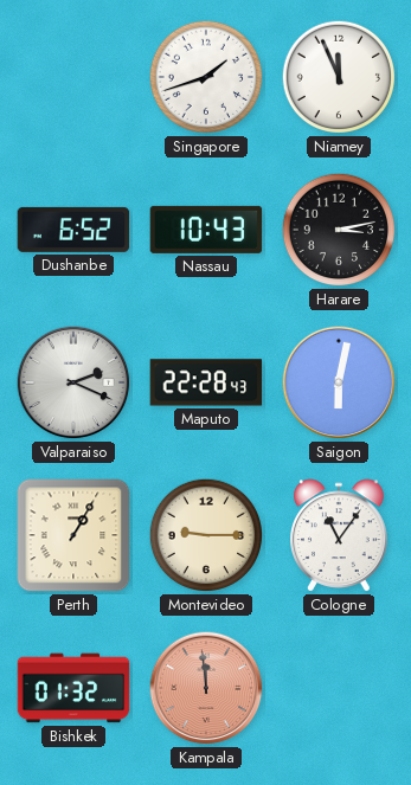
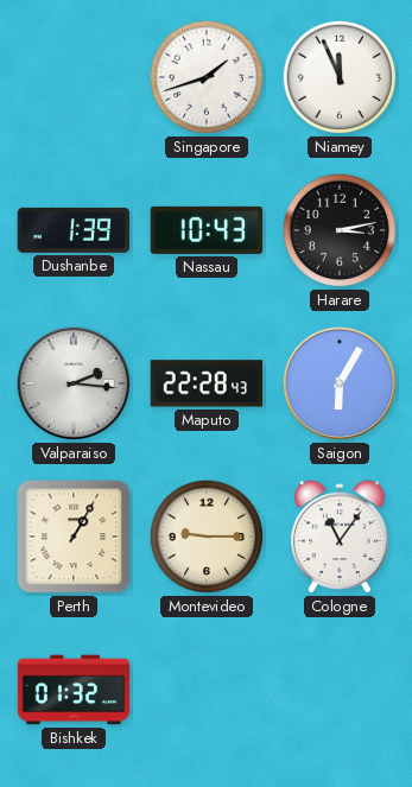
Dushanbe: 6:52 -> 1:39 (74, 230)
Valparaiso: 2:19 -> 2:16 (74, 383)
Saigon: 6:02 -> 6:05 (340, 383)
Kampala: 11:59 -> none (206, 688)
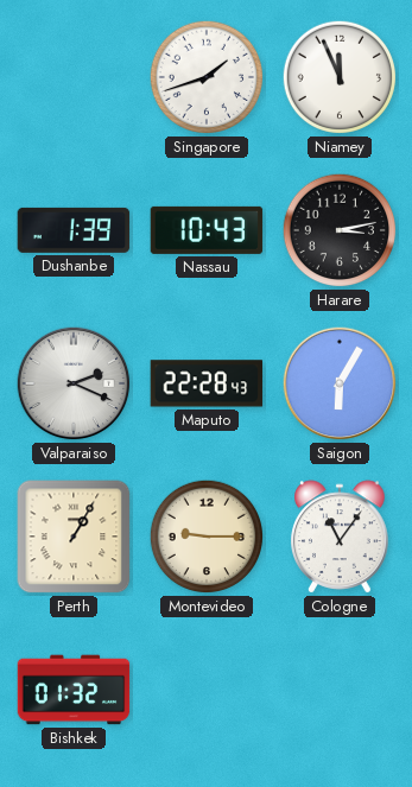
Valparaiso: 2:16 -> 2:19 (74, 383)
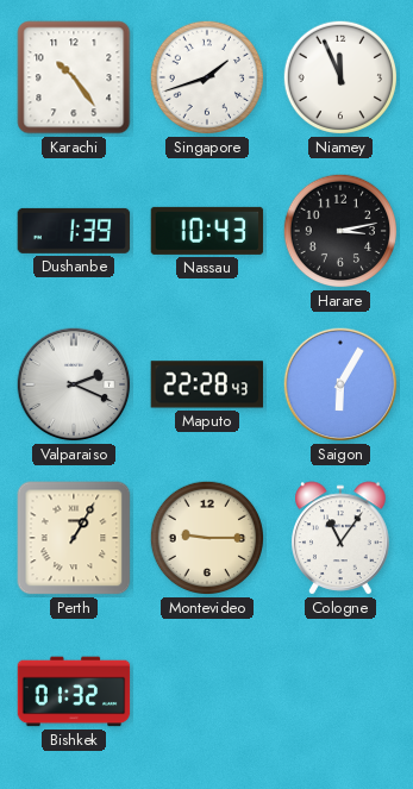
Karachi: none -> 10:24 (74, 77)
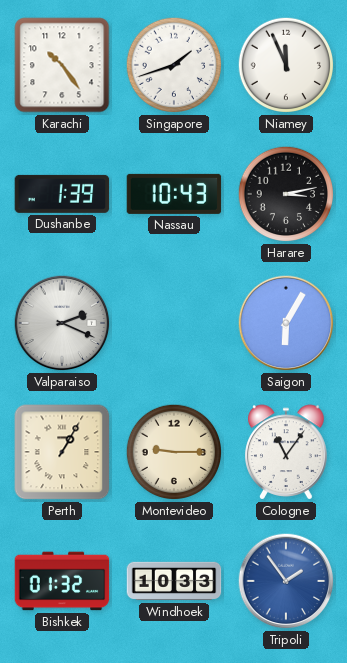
Maputo: 22:28 -> none (207, 384)
Windhoek: none -> 10:33 (174, 581)
Tripoli: none -> 1:54 (286, 581)
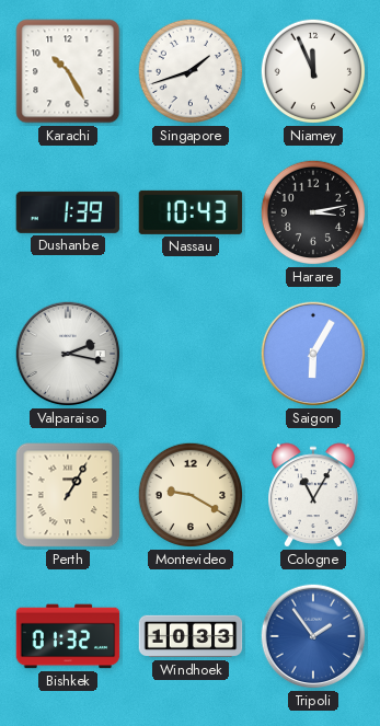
Karachi: 10:24 -> 10:25 (68, 71)
Valparaiso: 2:19 -> 2:17 (68, 354)
Montevideo: 9:15 -> 9:20 (191, 495)
Cologne: 11:06 -> 11:05 (313, 495)
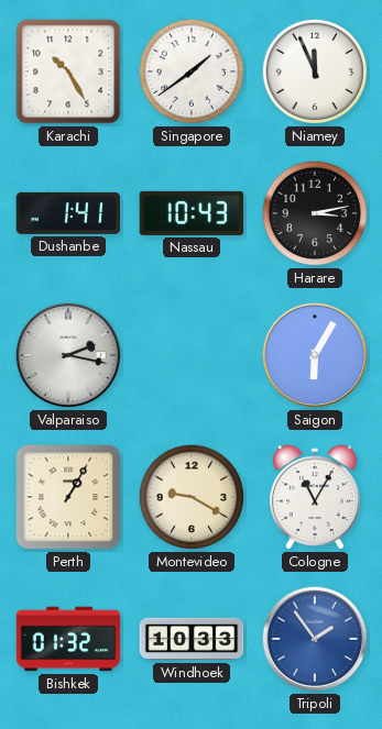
Singapore: 1:42 -> 1:39 (192, 71)
Dushanbe: 1:39 -> 1:41 (68, 213)
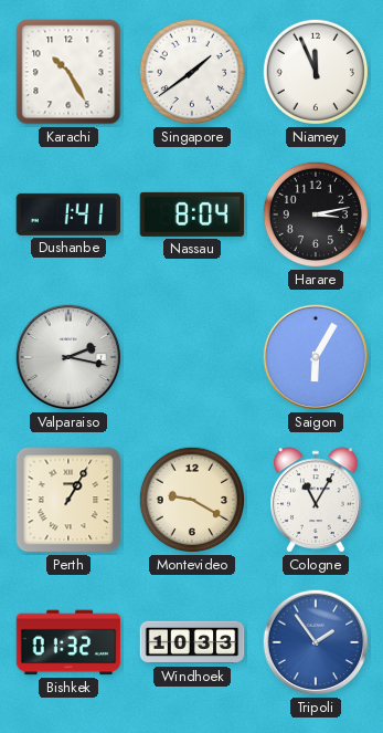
Nassau: 10:43 -> 8:04 (192, 214)
